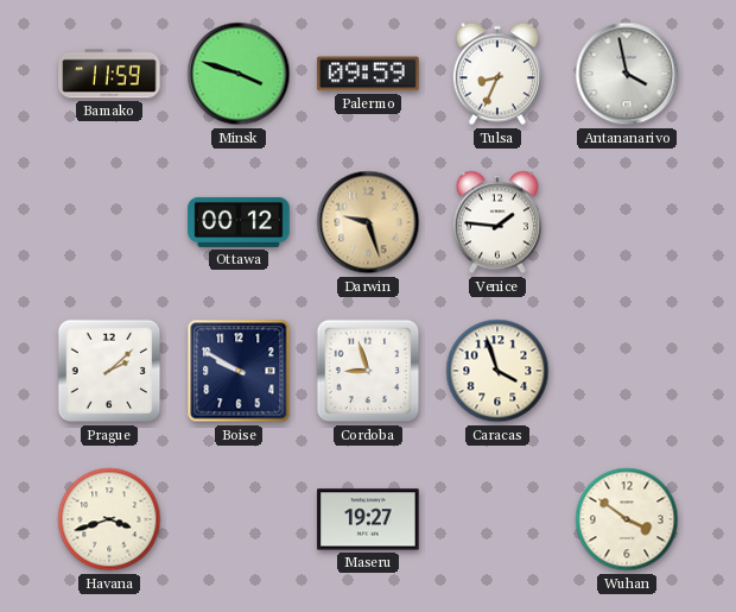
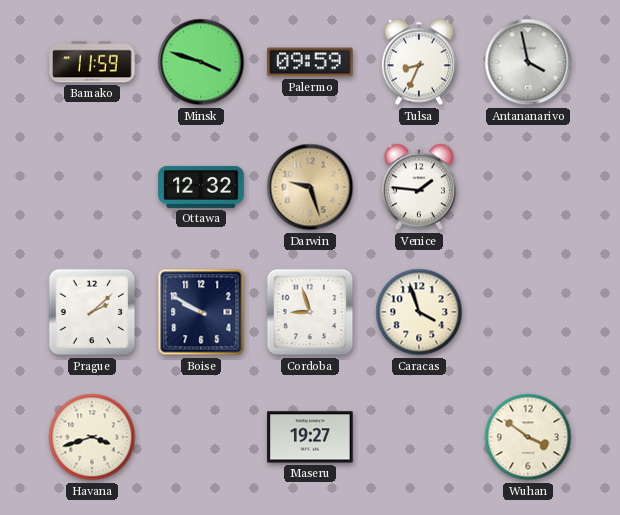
Ottawa: 00:12 -> 12:32 (201, 187)
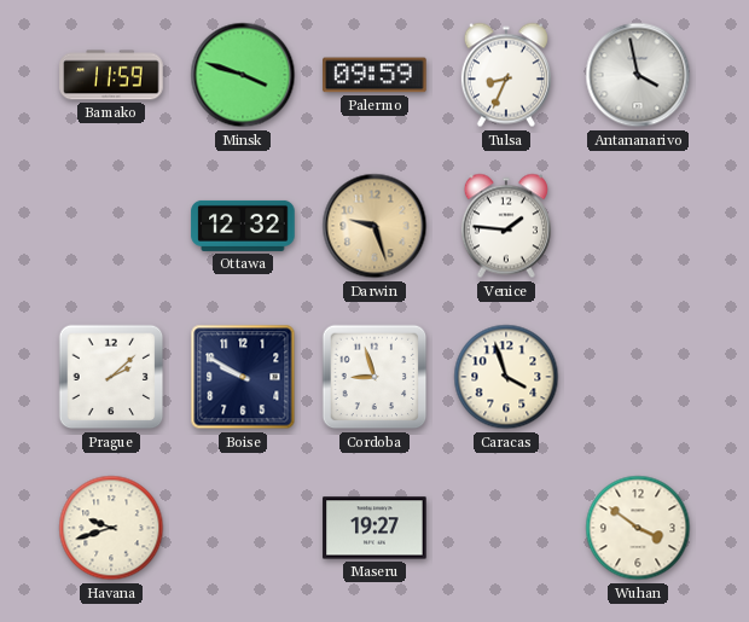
Havana: 3:42 -> 9:42 (111, 528)
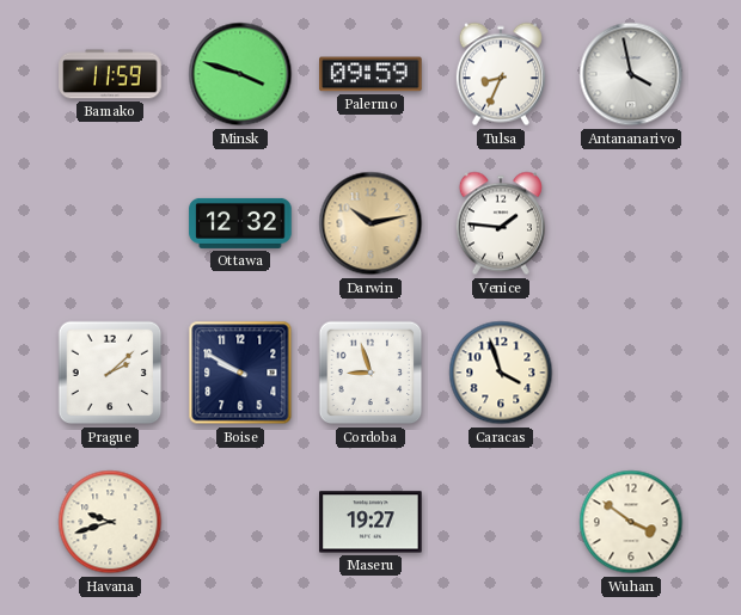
Darwin: 9:27 -> 10:13 (370, 223)
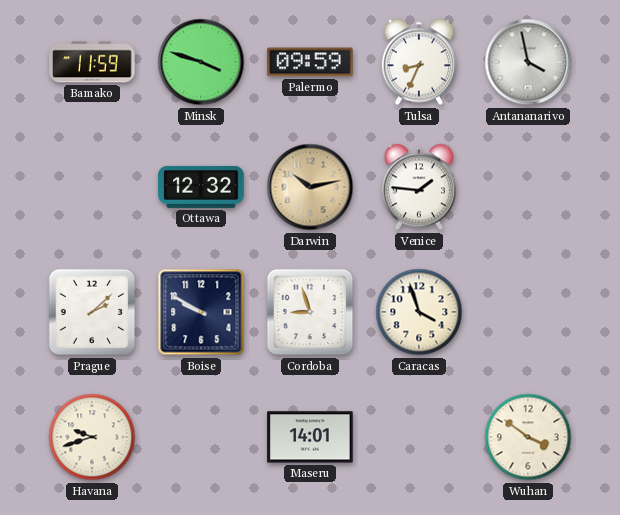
Maseru: 19:27 -> 14:01 (310, 437)
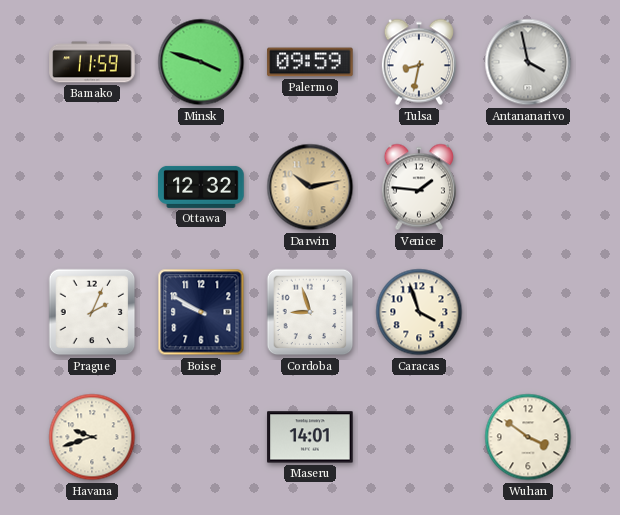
Tulsa: 8:34 -> 8:32 (419, 62)
Prague: 2:08 -> 2:04 (92, 312)
